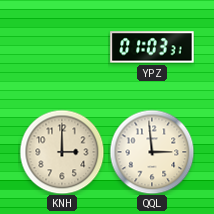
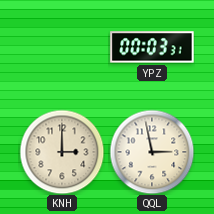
YPZ: 01:03 -> 00:03 (152, 47)
QQL: 2:59 -> 2:58 (152, 152)
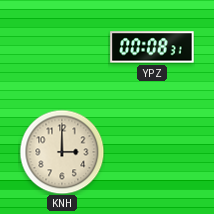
YPZ: 00:03 -> 00:08 (152, 47)
QQL: 2:58 -> none (152, 152)
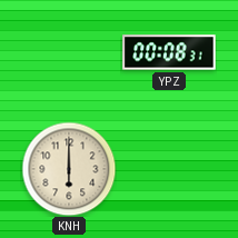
KNH: 3:00 -> 6:00 (69, 169)
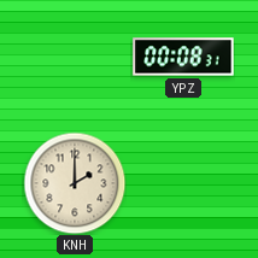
KNH: 6:00 -> 2:00 (75, 183)
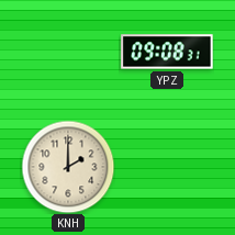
YPZ: 00:08 -> 09:08 (167, 52)
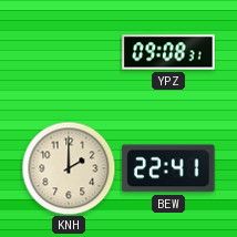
BEW: none -> 22:41 (168, 168)
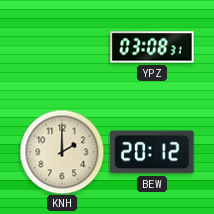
YPZ: 09:08 -> 03:08 (152, 47)
BEW: 22:41 -> 20:12 (152, 152)
